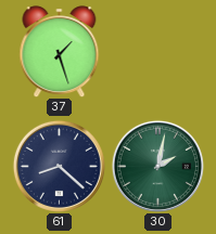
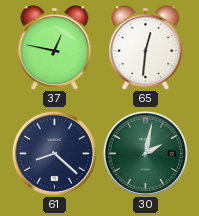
37: 1:27 -> 12:47 (55, 48)
65: none -> 12:31 (146, 48)
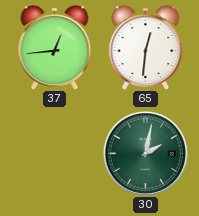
37: 12:47 -> 12:44 (55, 48)
61: 8:22 -> none (54, 153)
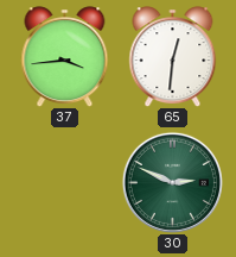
37: 12:44 -> 3:44 (65, 57)
30: 2:02 -> 2:49 (172, 182)
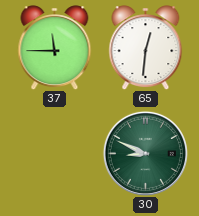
37: 3:44 -> 11:45 (55, 48)
30: 2:49 -> 8:49 (145, 153)
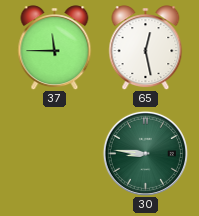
65: 12:31 -> 12:28 (146, 48)
30: 8:49 -> 8:46 (145, 153)
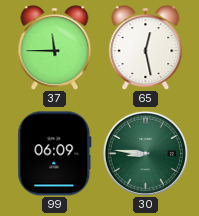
99: none -> 06:09 (55, 154)
